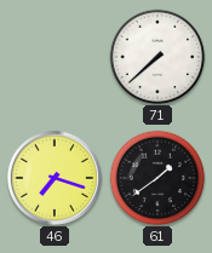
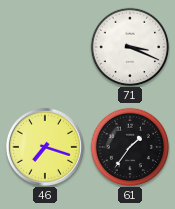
71: 7:38 -> 3:19 (130, 47)
61: 1:39 -> 1:36 (130, 147)
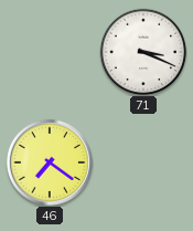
46: 7:18 -> 7:21 (50, 162)
61: 1:36 -> none (130, 147)
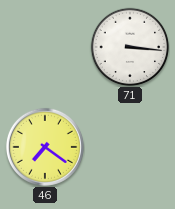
71: 3:19 -> 3:16 (130, 47)
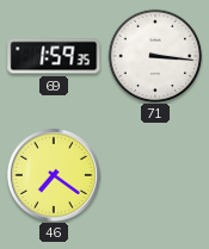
69: none -> 1:59 (54, 56)
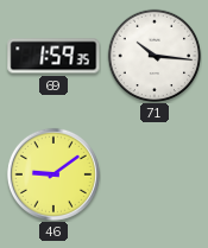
71: 3:16 -> 10:16 (155, 56)
46: 7:21 -> 9:09 (53, 174)
